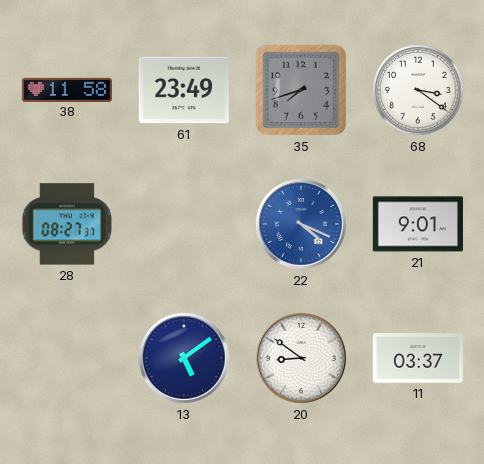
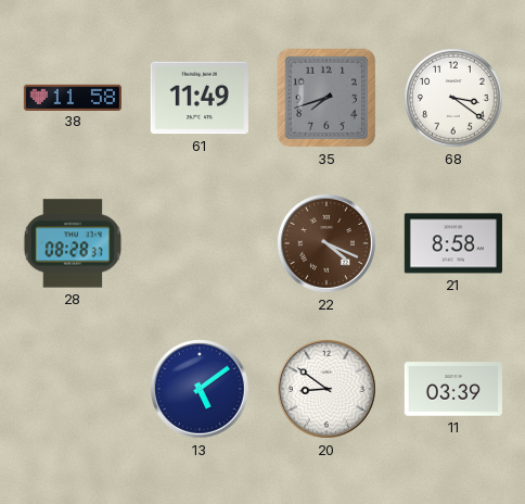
61: 23:49 -> 11:49 (200, 98)
28: 08:27 -> 08:28 (72, 243)
22 dial: blue -> brown (328, 244)
21: 9:01 -> 8:58 (453, 243)
11: 03:37 -> 03:39 (453, 389)
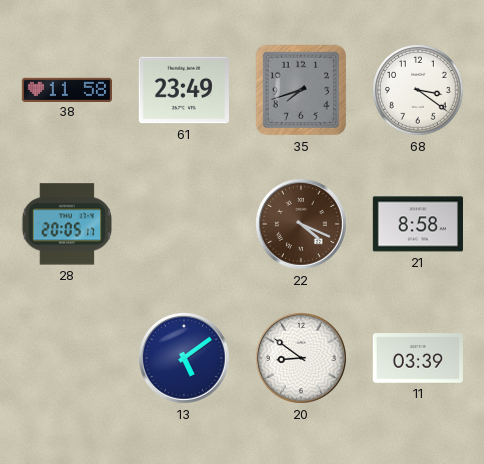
61: 11:49 -> 23:49 (184, 90)
28: 08:28 -> 20:05 (66, 224)
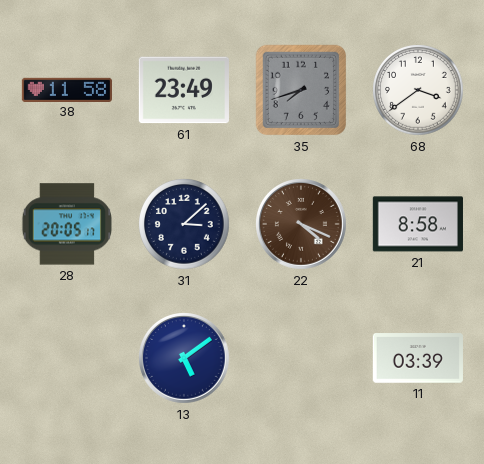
68: 3:21 -> 3:39 (418, 90)
31: none -> 3:08 (184, 224)
20: 8:51 -> none (302, 359)
